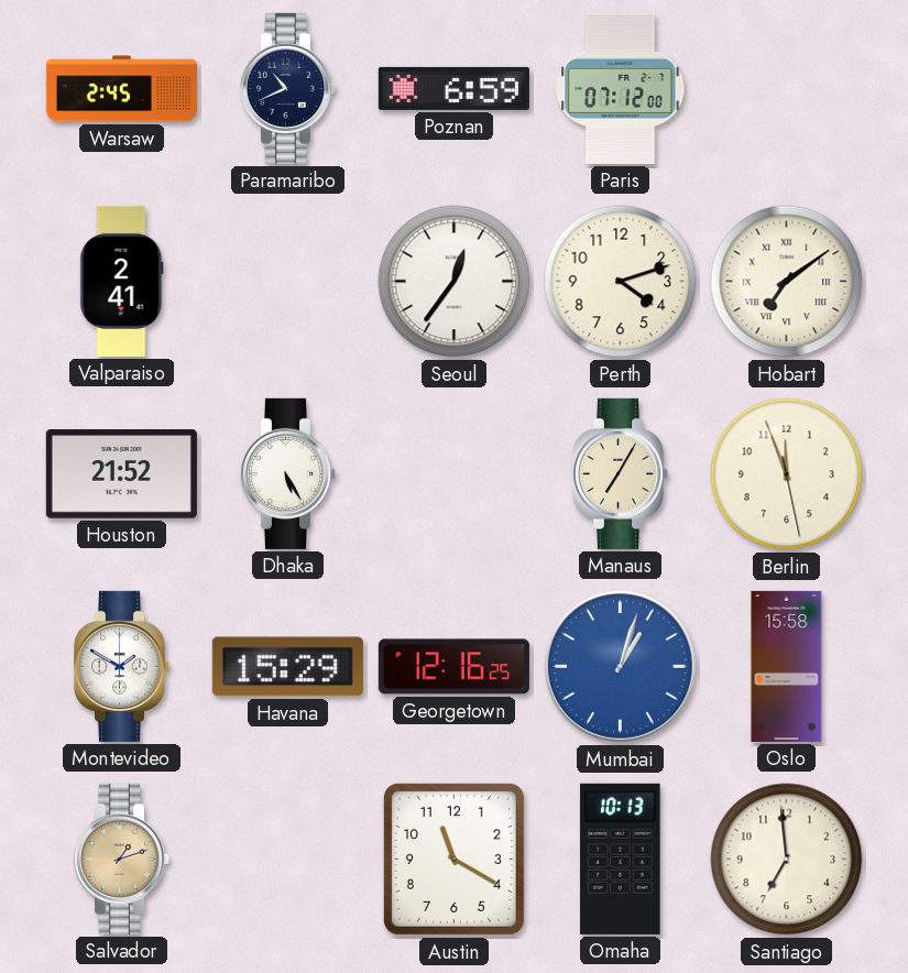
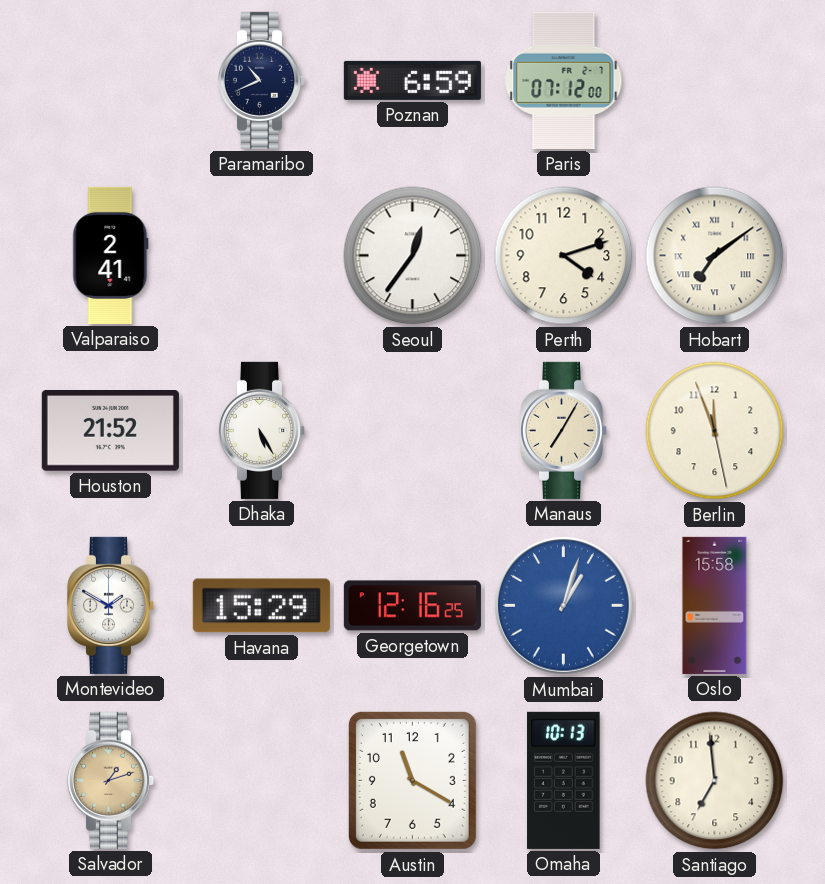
Warsaw: 2:45 -> none (121, 89)
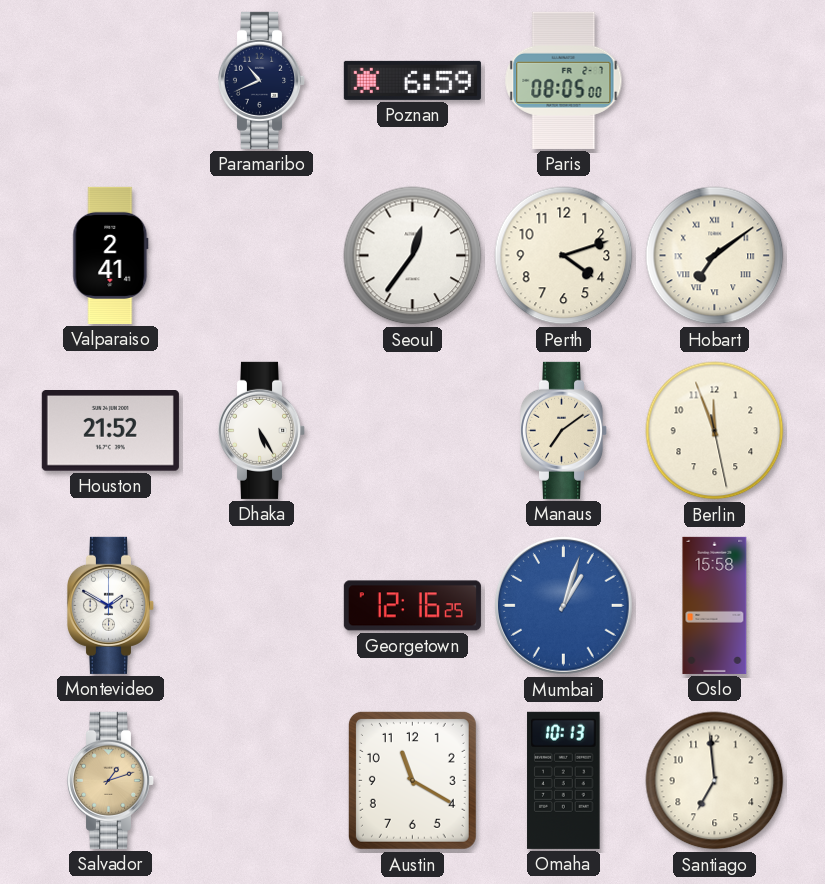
Paris: 07:12 -> 08:05 (564, 80)
Manaus: 7:05 -> 7:09 (564, 430)
Havana: 15:29 -> none (261, 606)
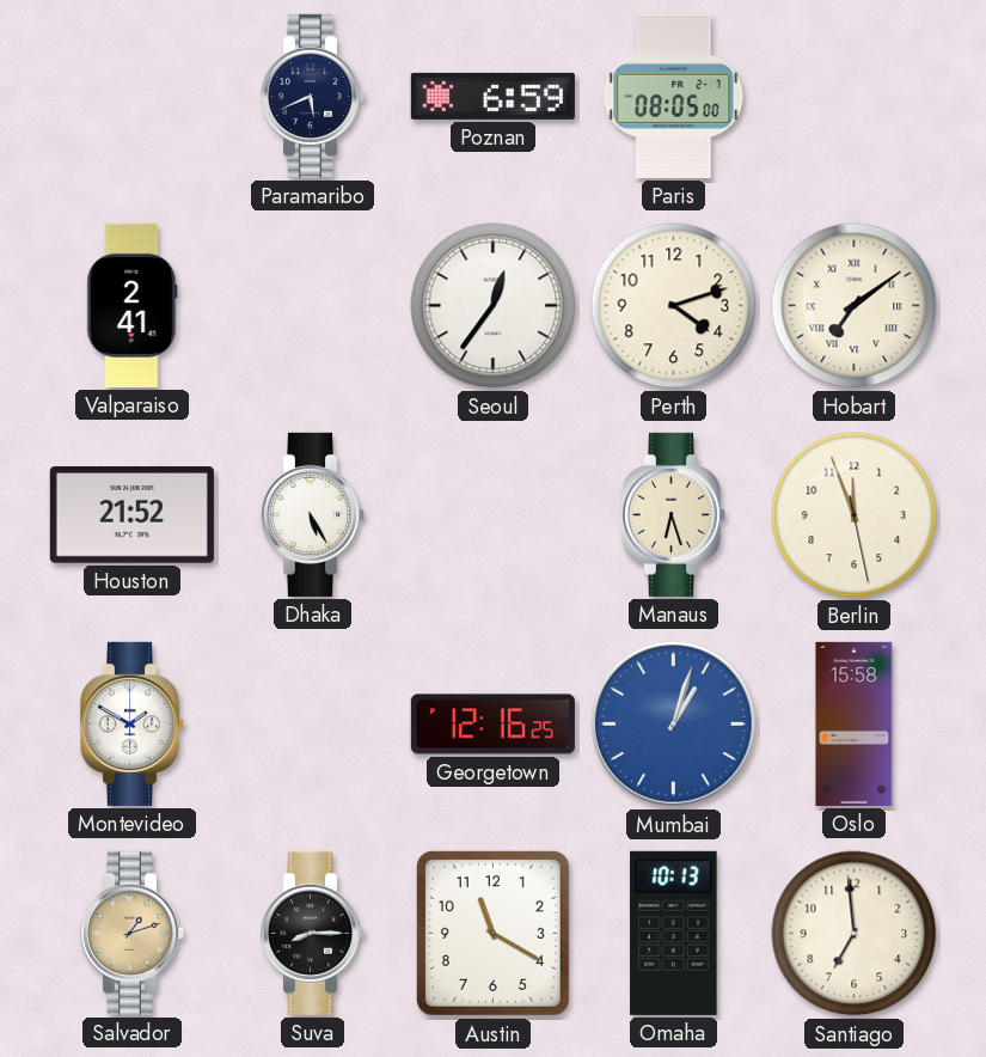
Paramaribo: 10:41 -> 5:41 (313, 96)
Manaus: 7:09 -> 6:27 (674, 514)
Suva: none -> 8:15 (313, 933)
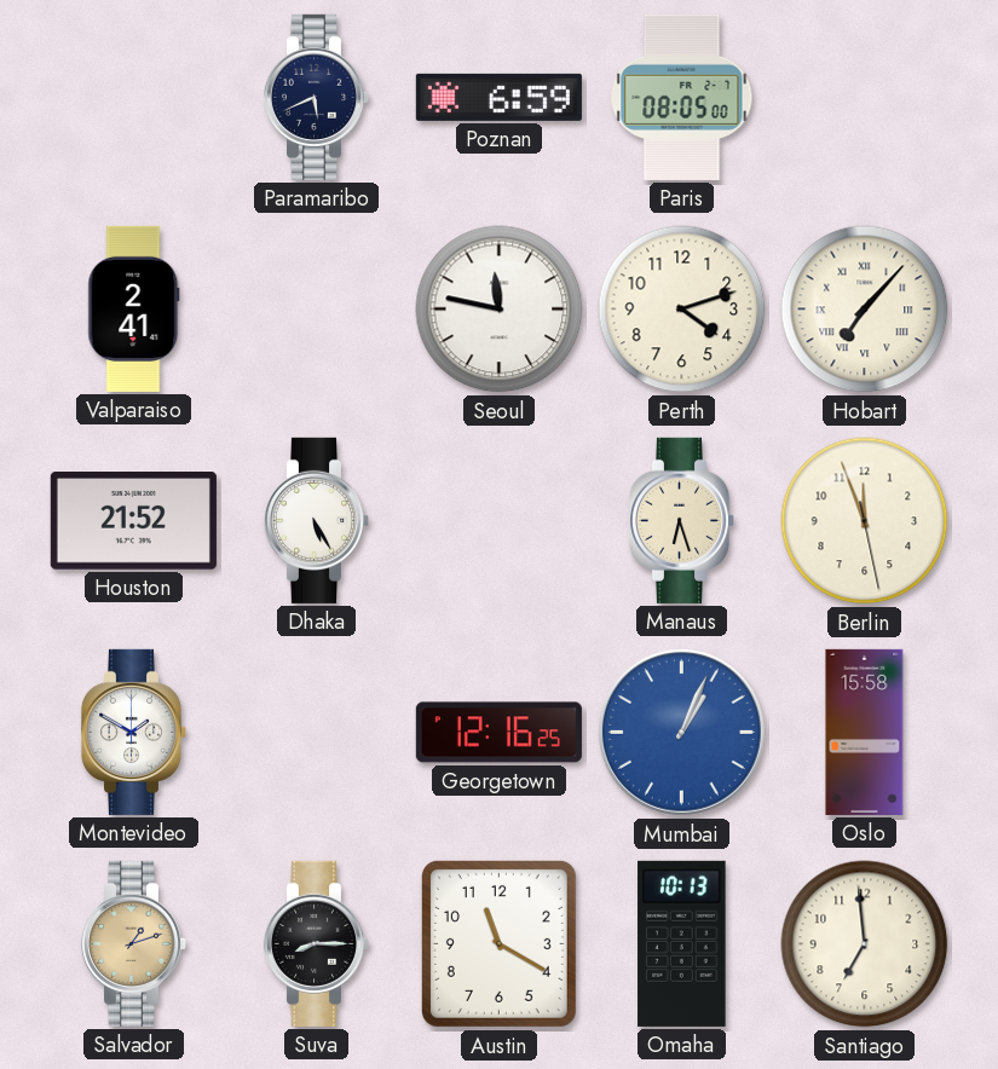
Seoul: 12:36 -> 11:47 (500, 310)
Hobart: 7:09 -> 7:07 (865, 310)
Mumbai: 1:03 -> 1:04 (682, 733)
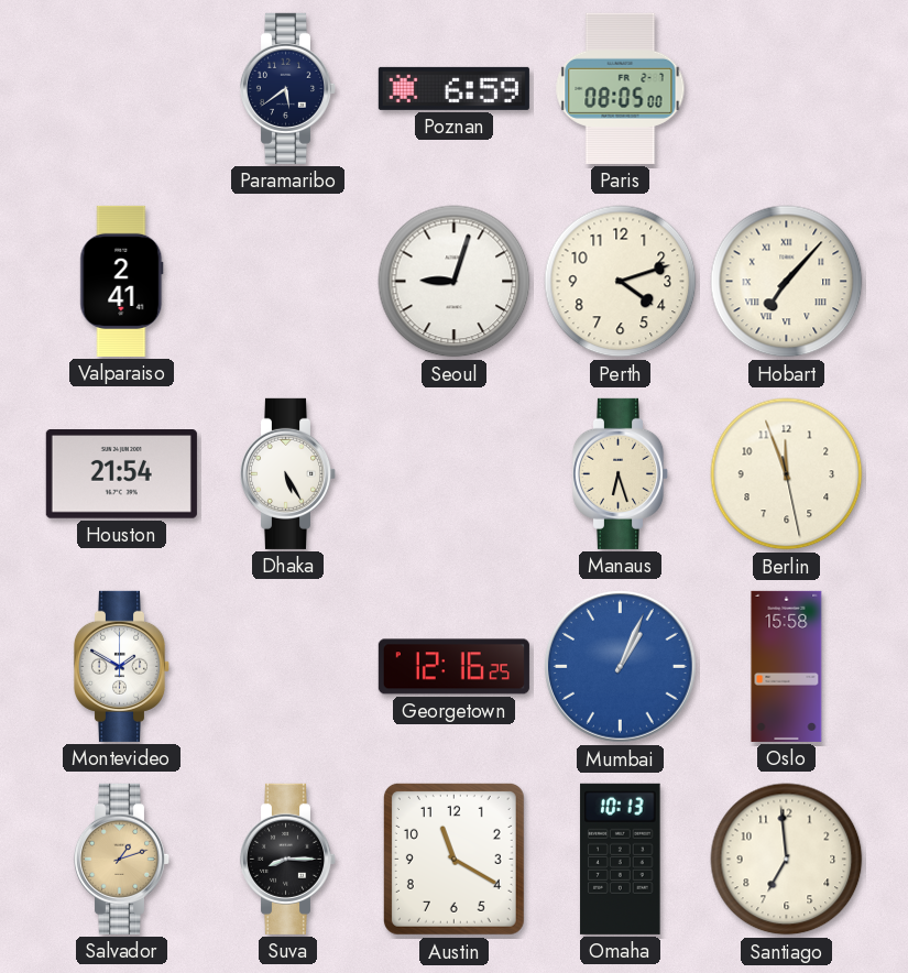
Paramaribo: 5:41 -> 5:39 (288, 88)
Seoul: 11:47 -> 9:03 (455, 282)
Houston: 21:52 -> 21:54 (121, 474)
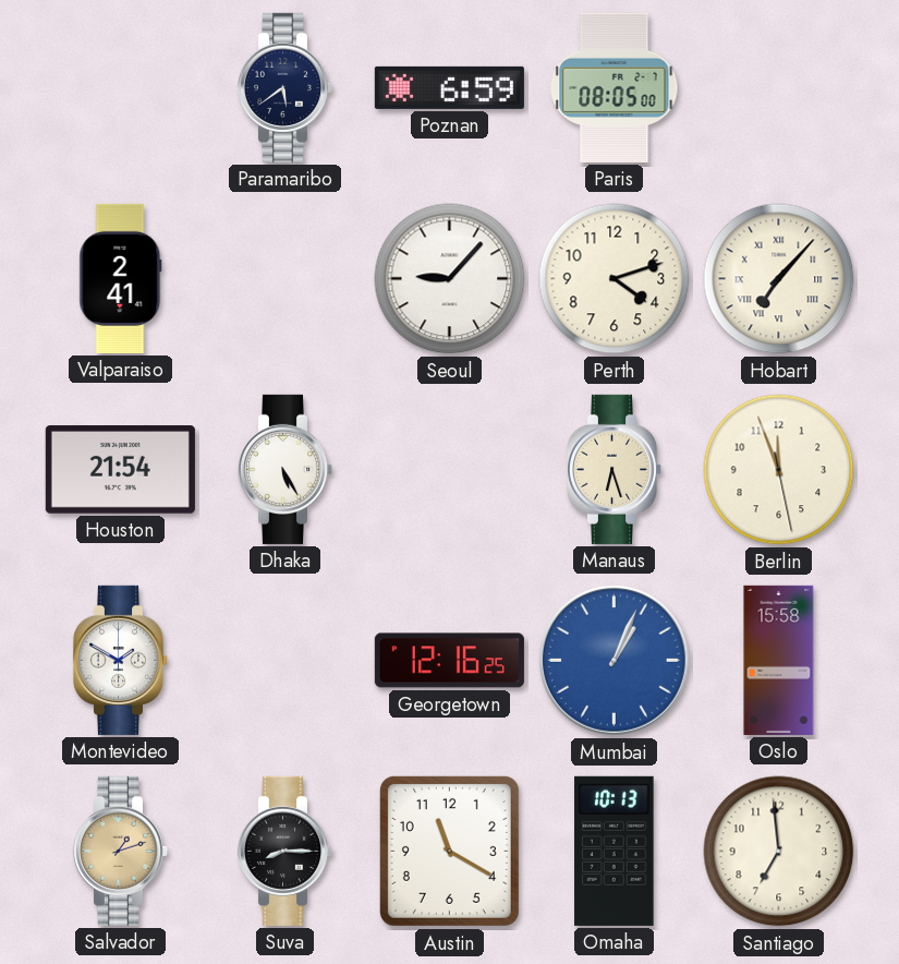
Seoul: 9:03 -> 9:07 (450, 279)
